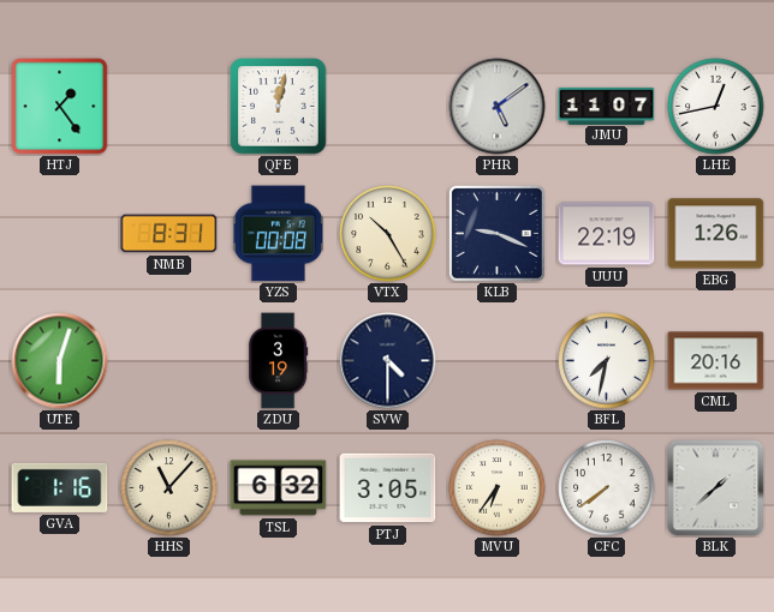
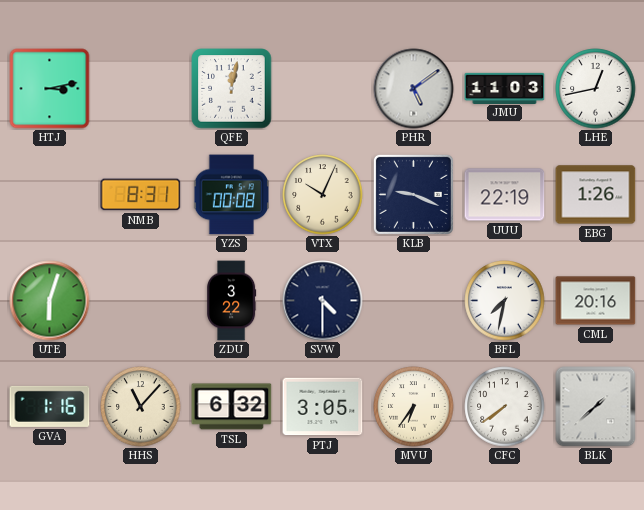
HTJ: 1:24 -> 3:13 (50, 89)
JMU: 11:07 -> 11:03 (505, 88)
VTX: 10:25 -> 10:04 (323, 195)
ZDU: 3:19 -> 3:22 (231, 301)
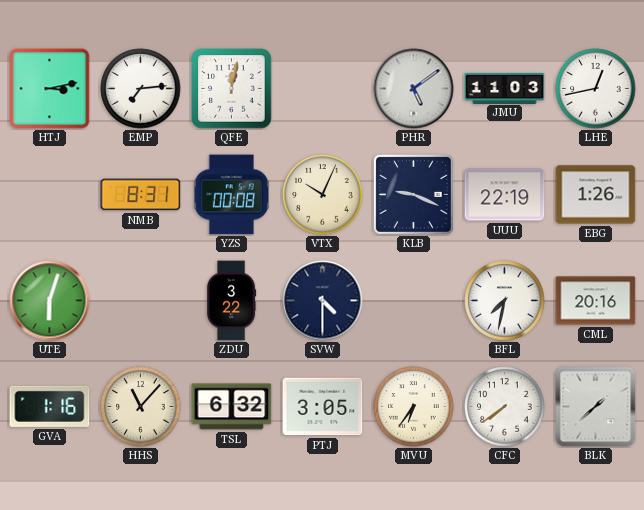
EMP: none -> 7:14 (141, 89)
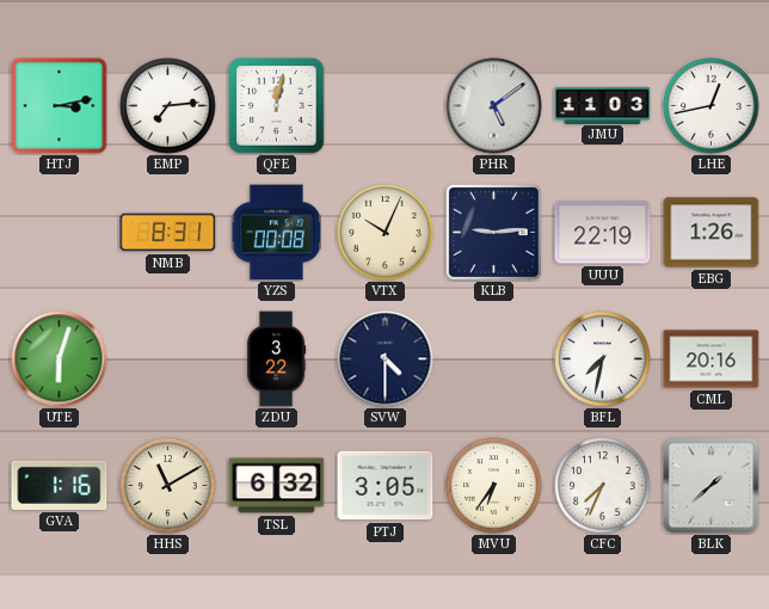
KLB: 9:19 -> 9:14 (493, 232)
HHS: 11:07 -> 11:10 (168, 486)
CFC: 7:39 -> 7:34 (603, 486)
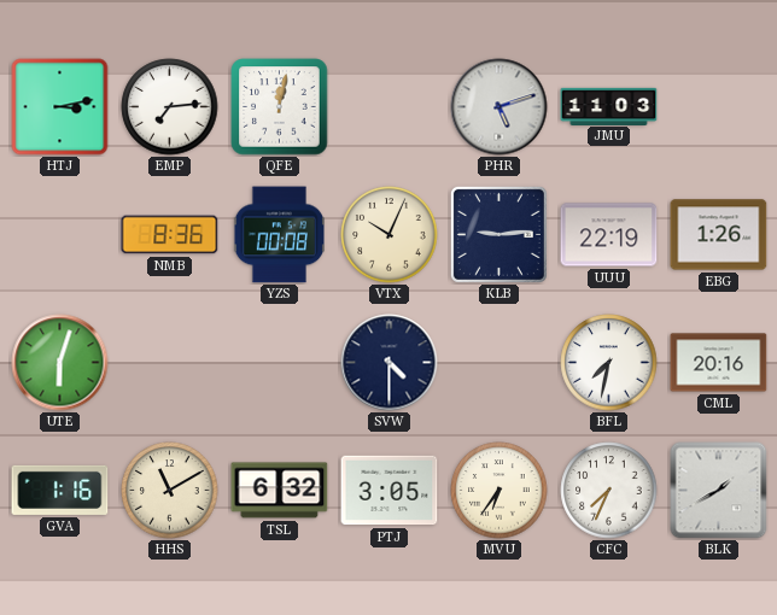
PHR: 5:09 -> 5:12 (499, 107)
LHE: 12:43 -> none (712, 106)
NMB: 8:31 -> 8:36 (170, 235)
ZDU: 3:22 -> none (276, 359)
BLK: 1:38 -> 1:40 (719, 491)
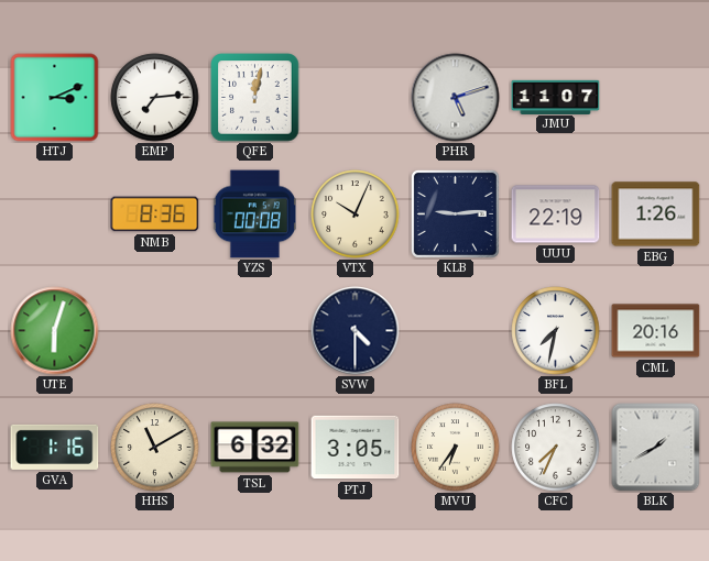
HTJ: 3:13 -> 3:11 (55, 98)
JMU: 11:03 -> 11:07 (556, 97)
